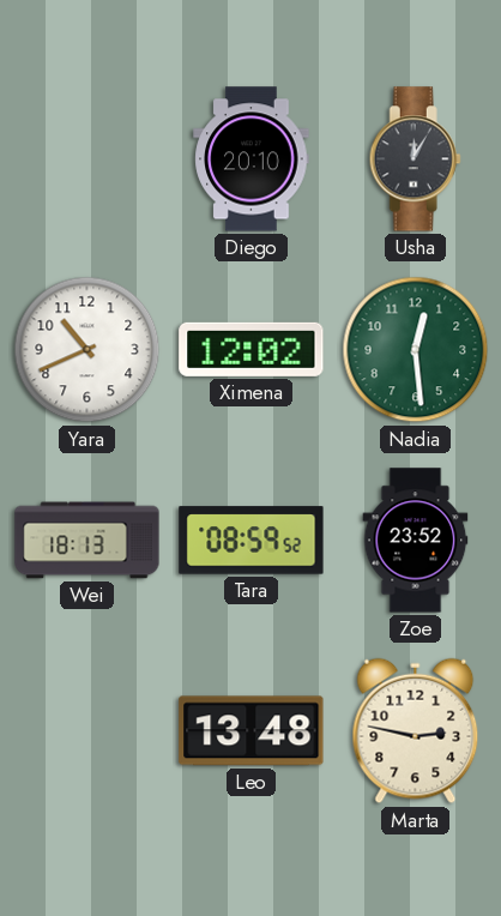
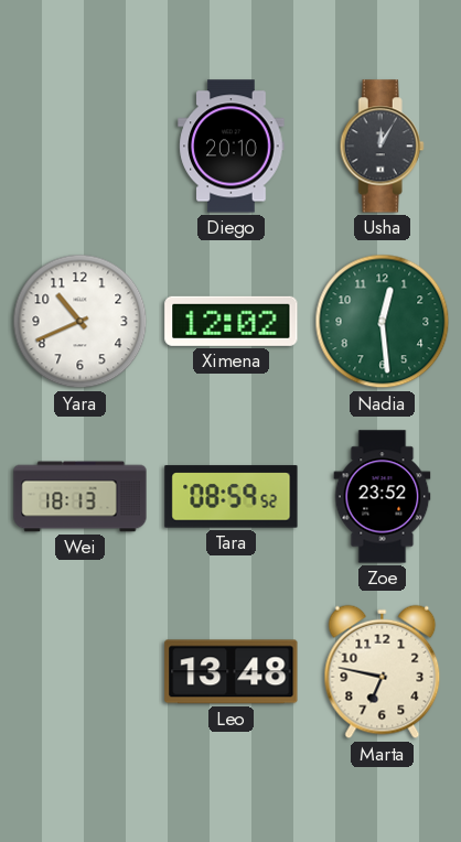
Marta: 2:47 -> 6:47 (383, 672)
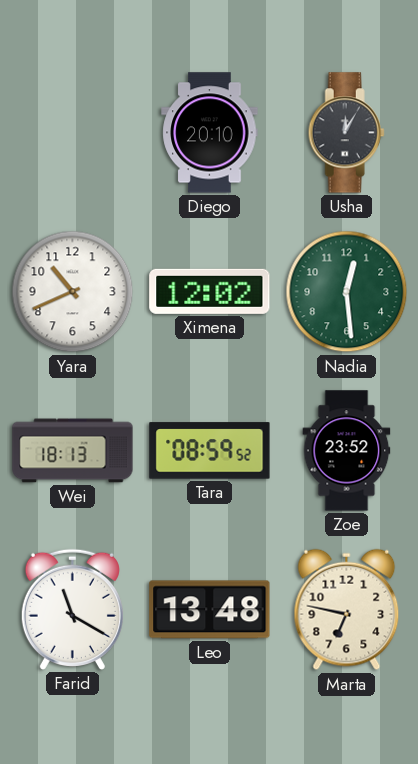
Farid: none -> 11:20 (72, 609)
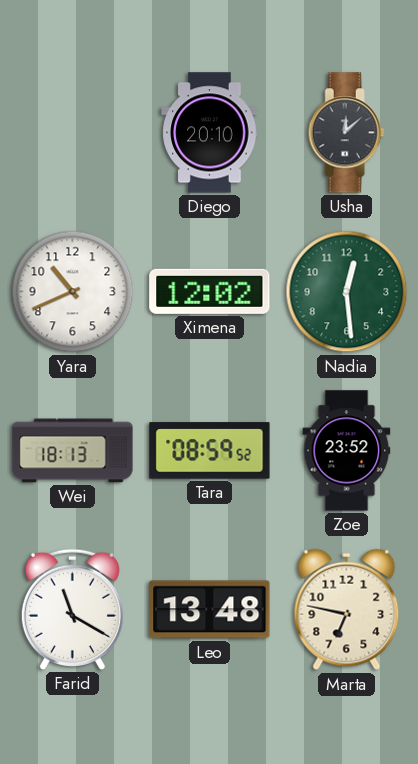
Usha: 12:05 -> 12:08 (346, 133)
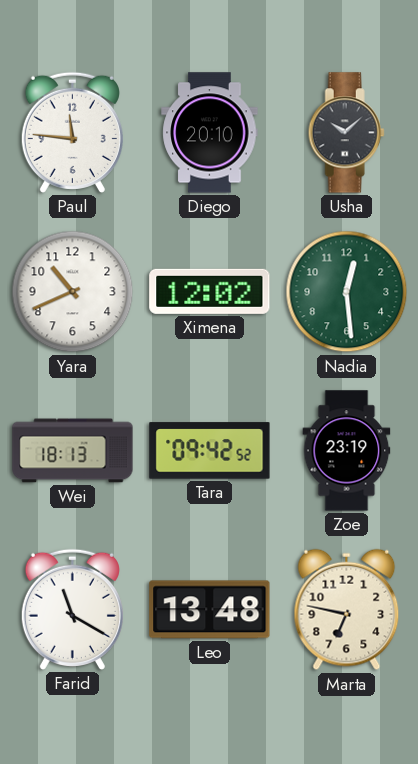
Paul: none -> 11:46 (72, 132)
Usha: 12:08 -> 10:08 (346, 133)
Tara: 08:59 -> 09:42 (210, 451)
Zoe: 23:52 -> 23:19 (347, 451)
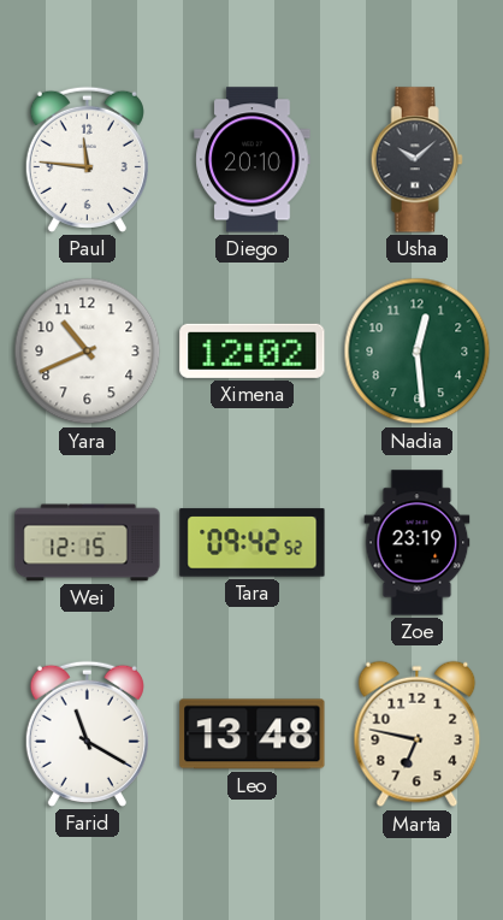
Wei: 18:13 -> 12:15 (88, 543)
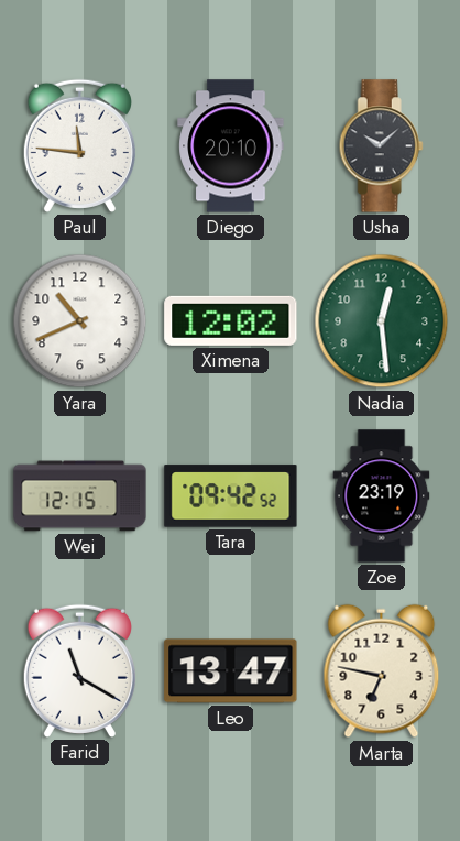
Leo: 13:48 -> 13:47 (231, 671)
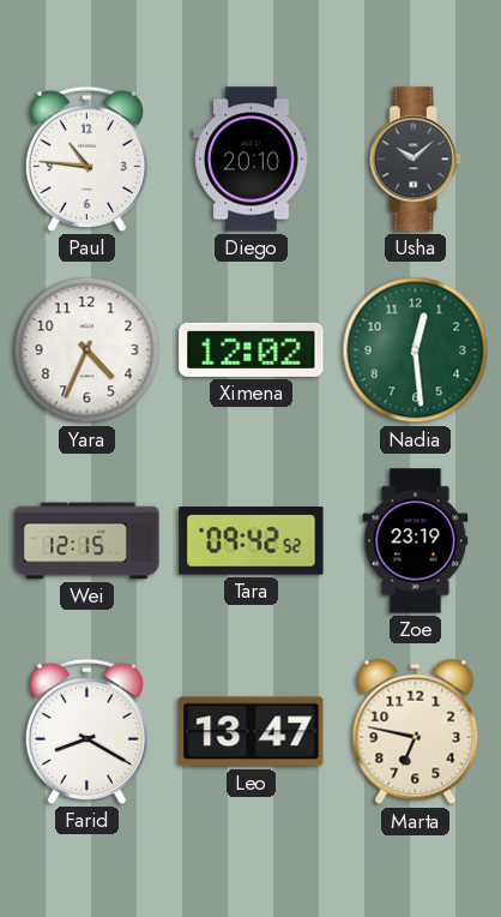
Paul: 11:46 -> 10:46 (86, 158)
Yara: 10:41 -> 4:34 (87, 350)
Farid: 11:20 -> 8:20 (86, 731)
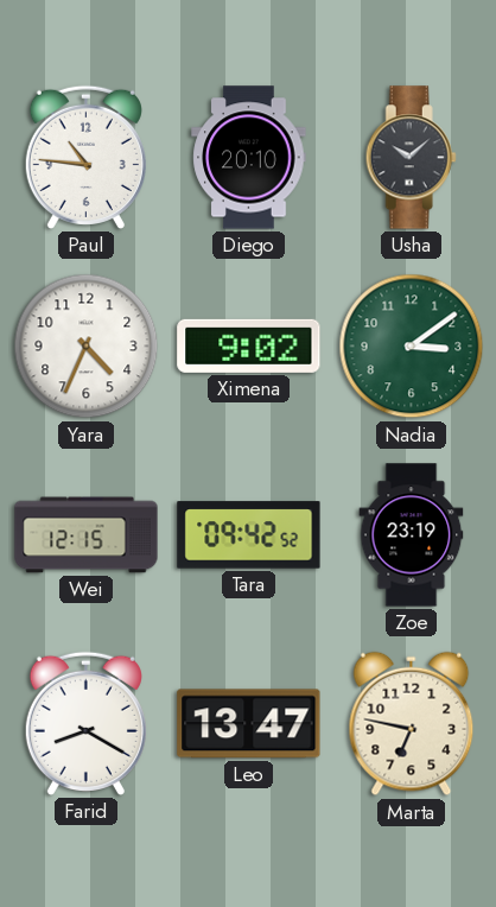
Ximena: 12:02 -> 9:02 (249, 345)
Nadia: 12:29 -> 3:09 (412, 347)
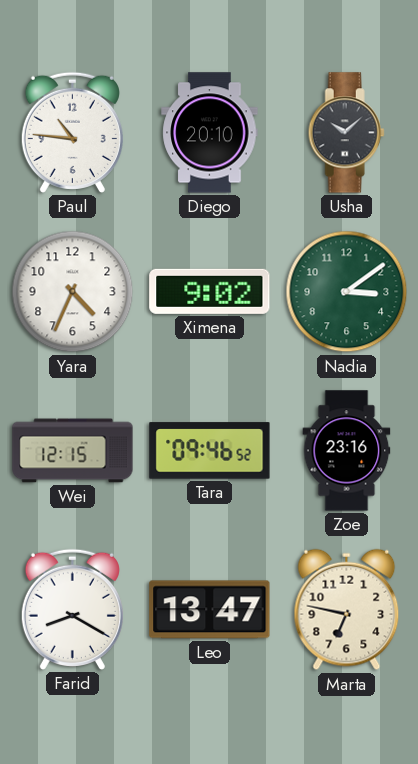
Tara: 09:42 -> 09:46 (210, 451)
Zoe: 23:19 -> 23:16 (347, 451)
